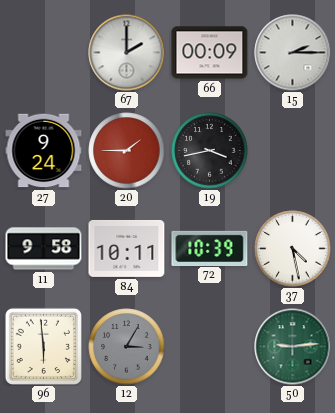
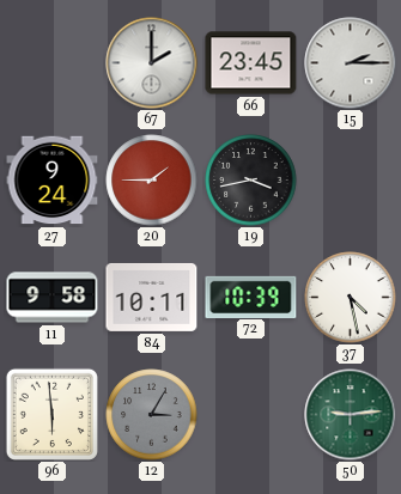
66: 00:09 -> 23:45 (251, 63)
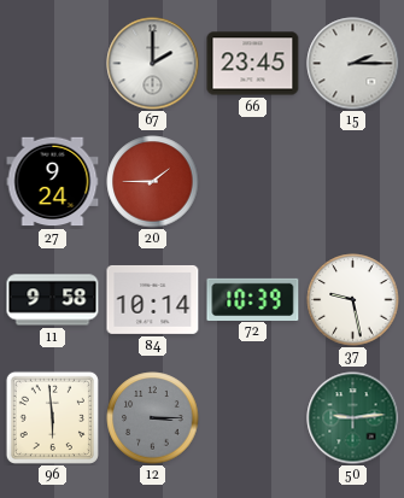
19: 3:43 -> none (251, 181)
84: 10:11 -> 10:14 (153, 299)
37: 4:28 -> 9:28 (353, 300)
12: 3:05 -> 3:15 (153, 418)
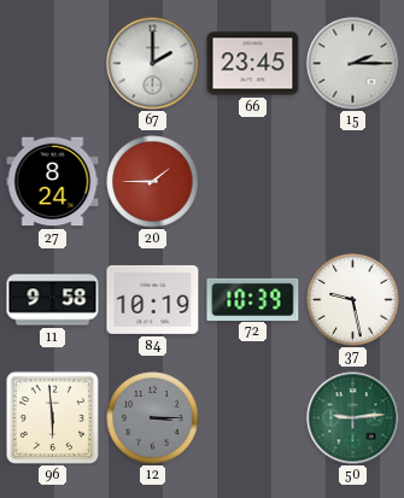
27: 9:24 -> 8:24 (53, 182)
84: 10:14 -> 10:19 (153, 299)
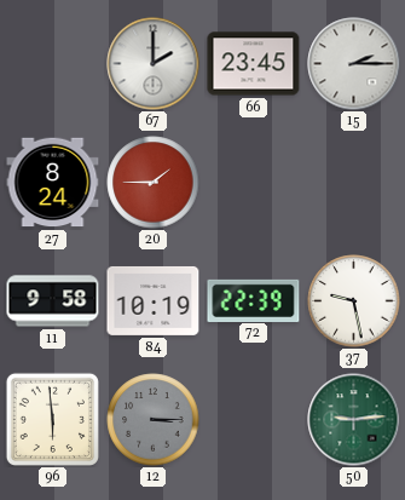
72: 10:39 -> 22:39 (254, 300)
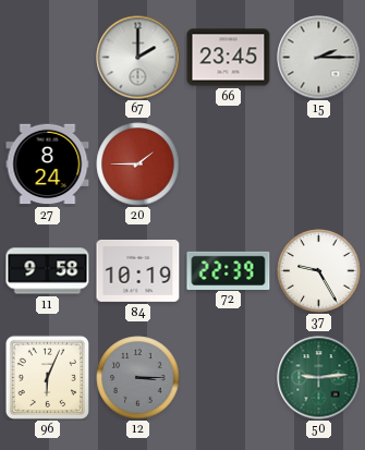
37: 9:28 -> 9:25 (319, 271)
96: 5:59 -> 6:04 (47, 377)
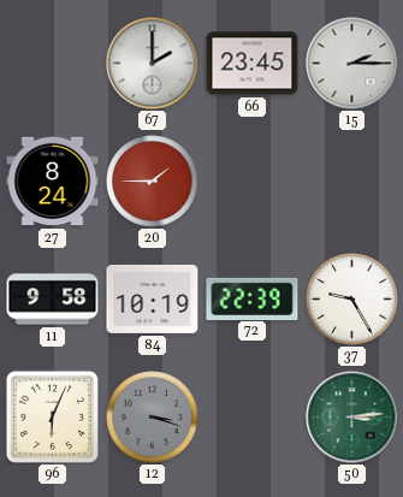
12: 3:15 -> 3:18 (153, 418)
50: 9:14 -> 3:14 (352, 418)
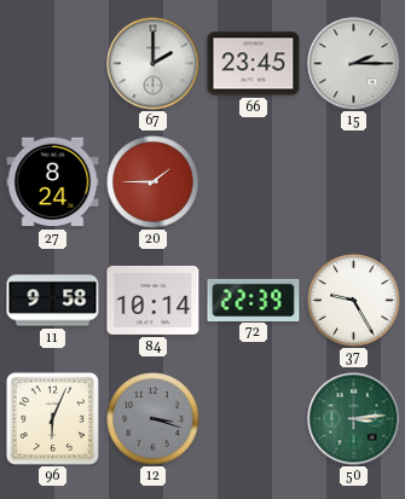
84: 10:19 -> 10:14 (154, 300)
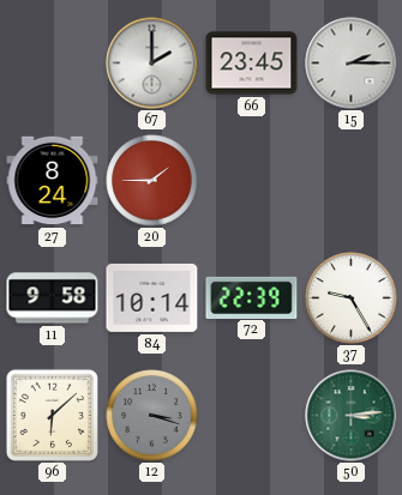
96: 6:04 -> 6:08 (52, 415)
